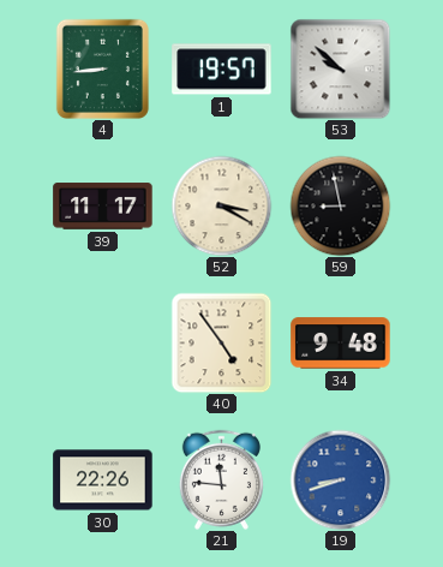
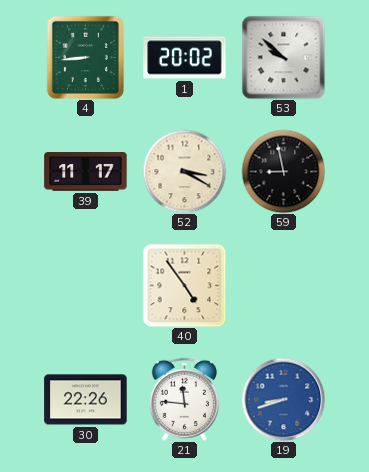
1: 19:57 -> 20:02 (185, 58)
34: 9:48 -> none (341, 344)
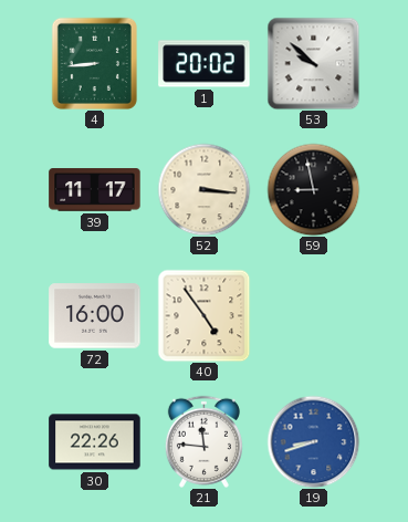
52: 3:20 -> 3:16 (203, 189)
72: none -> 16:00 (95, 316)
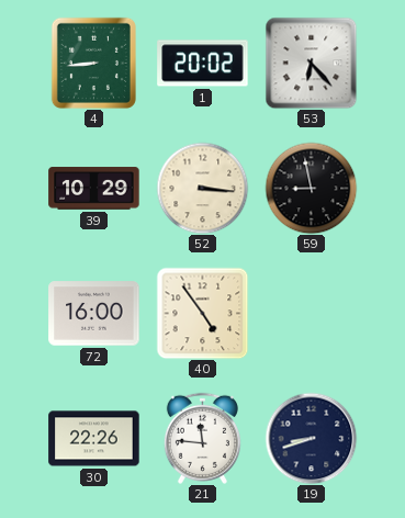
53: 9:52 -> 6:23 (311, 63)
39: 11:17 -> 10:29 (94, 189)
19 dial: blue -> navy (311, 438)
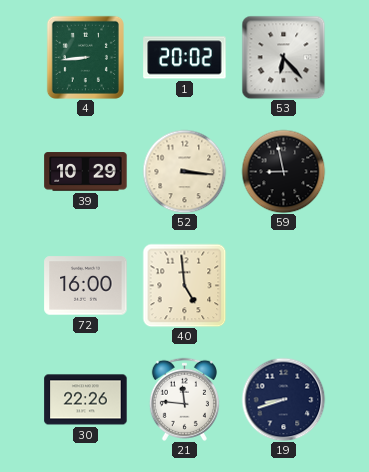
40: 4:54 -> 4:59 (184, 285)
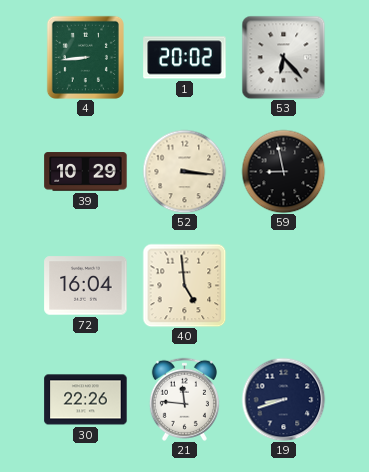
72: 16:00 -> 16:04 (86, 286)
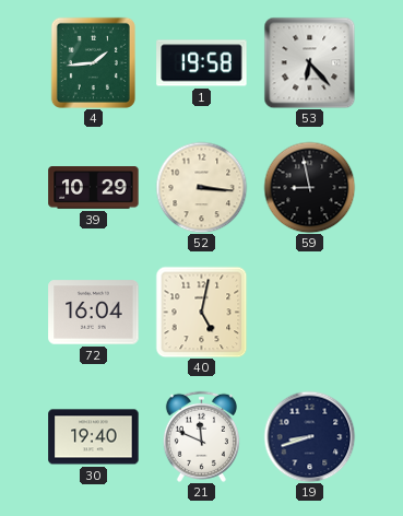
4: 8:44 -> 1:44 (93, 62)
1: 20:02 -> 19:58 (202, 63)
40: 4:59 -> 5:02 (201, 312)
30: 22:26 -> 19:40 (94, 437)
21: 11:46 -> 11:49 (201, 436)
